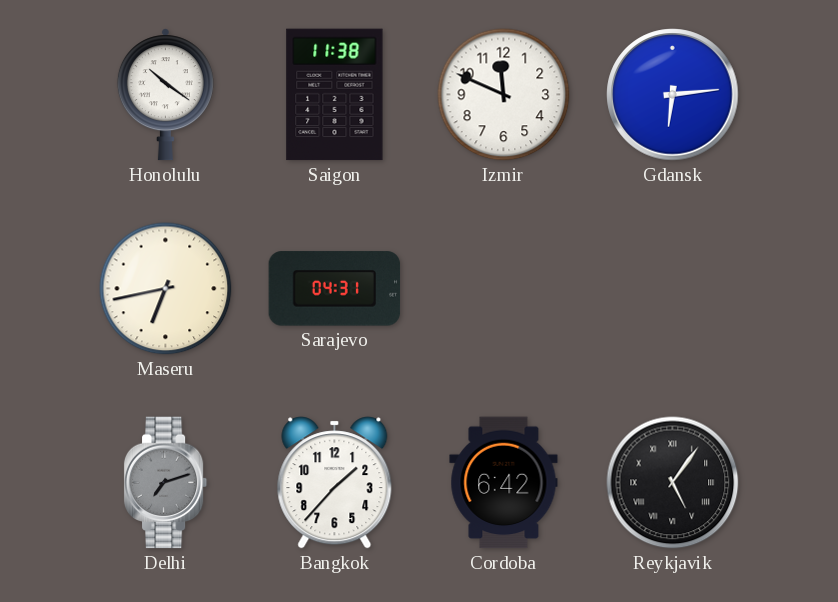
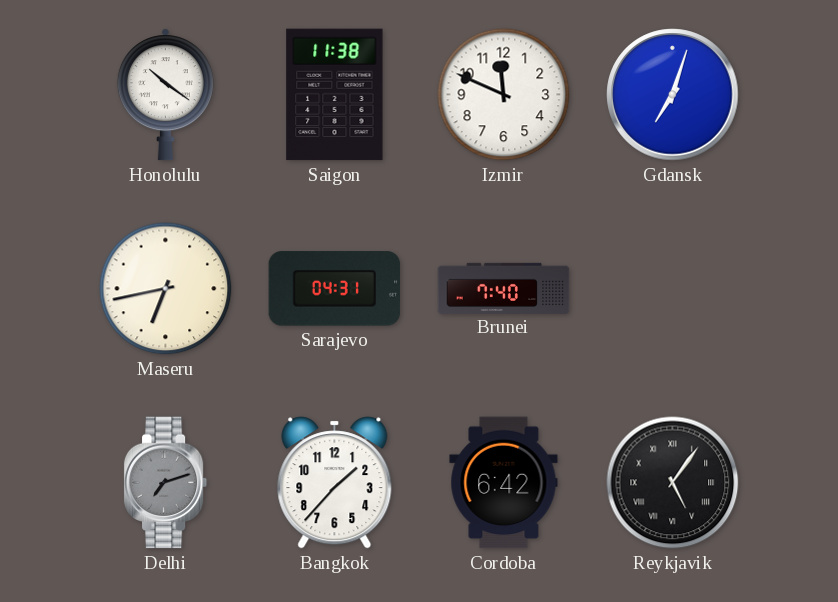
Gdansk: 6:14 -> 7:03 (673, 95)
Brunei: none -> 7:40 (504, 288)
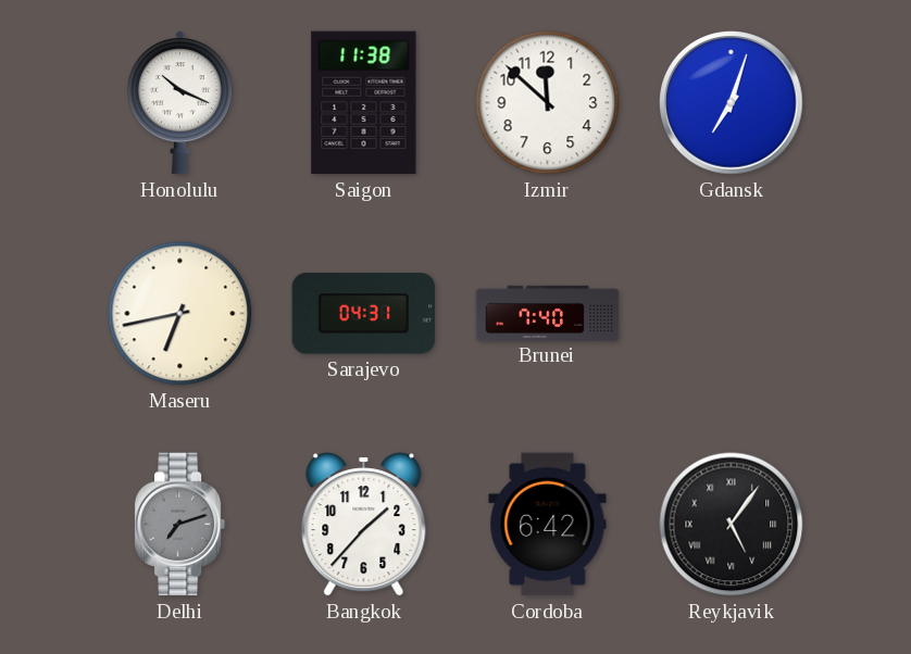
Honolulu: 10:21 -> 10:19 (179, 103)
Izmir: 11:49 -> 11:52 (548, 103)
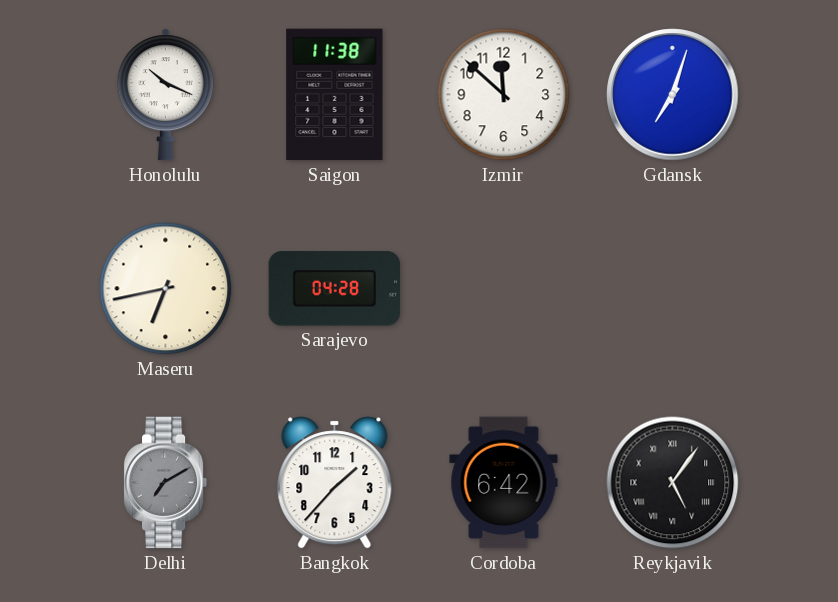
Sarajevo: 04:31 -> 04:28 (335, 289)
Brunei: 7:40 -> none (548, 313)
Delhi: 7:12 -> 7:10 (166, 483)
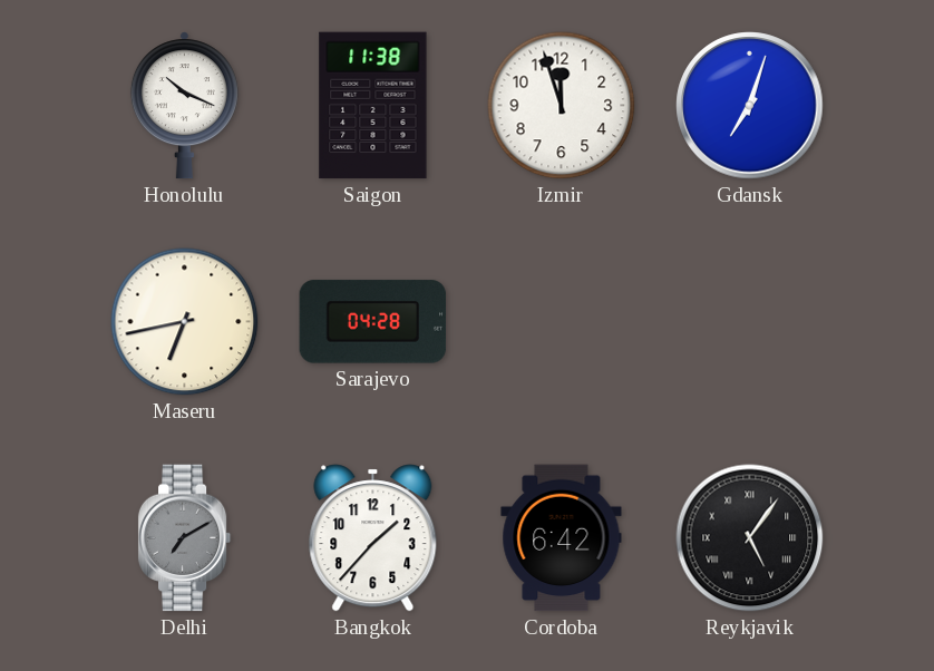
Izmir: 11:52 -> 11:57 (562, 106)
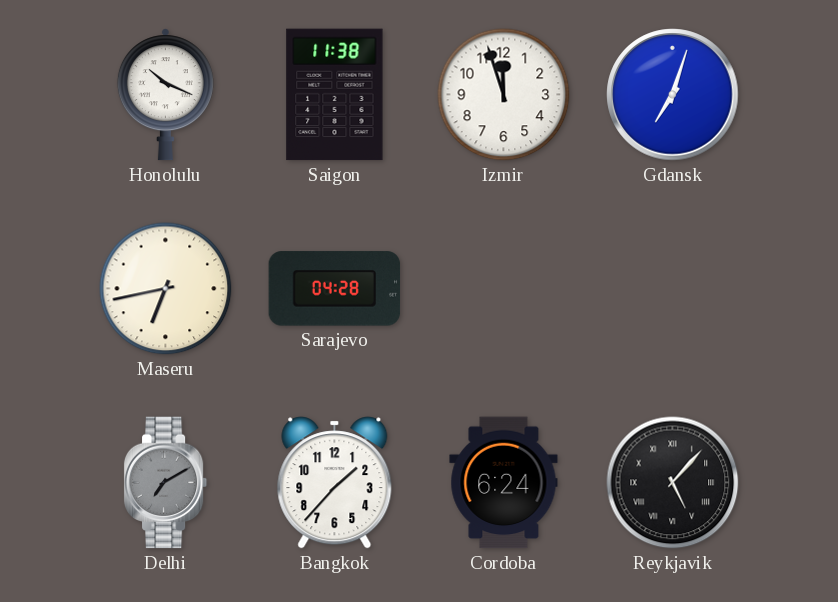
Cordoba: 6:42 -> 6:24 (504, 483)
Reykjavik: 5:06 -> 5:07 (673, 483)
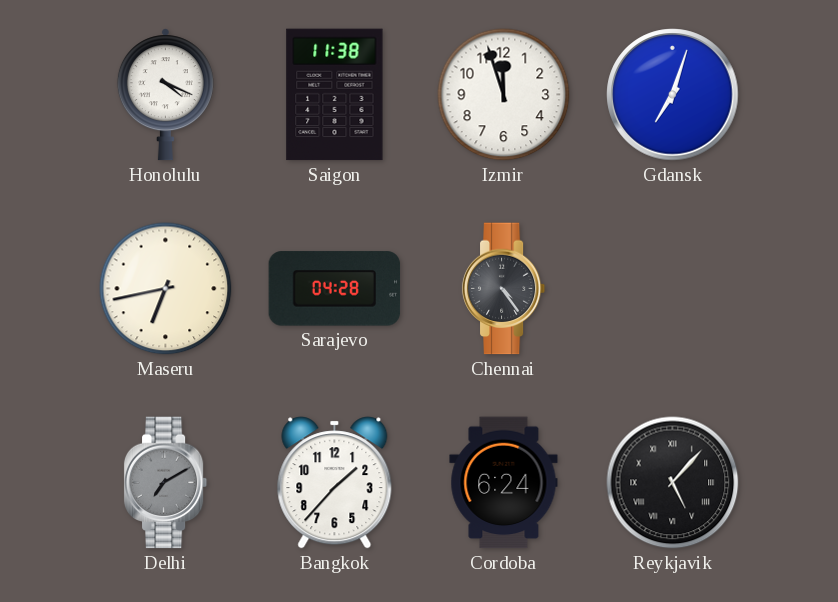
Honolulu: 10:19 -> 4:19 (165, 95)
Chennai: none -> 4:24 (504, 289)
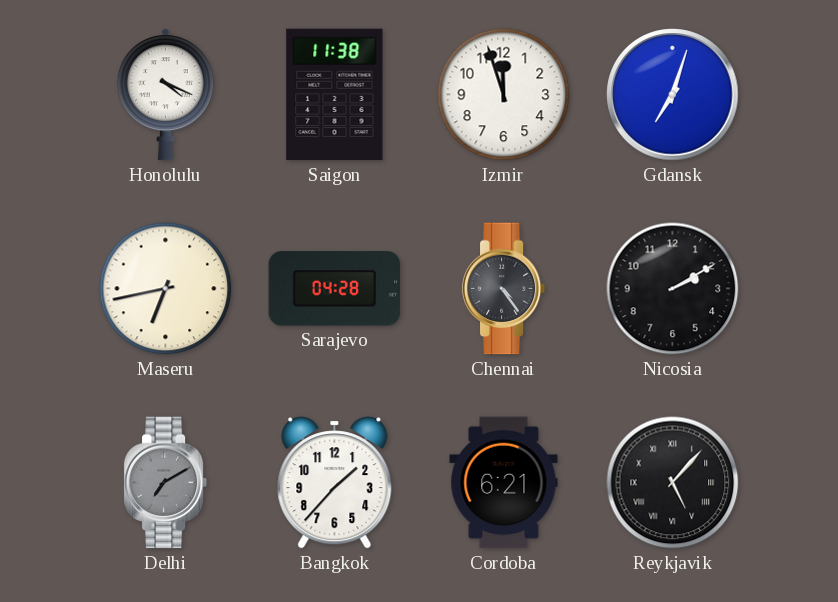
Nicosia: none -> 2:10 (673, 289)
Cordoba: 6:24 -> 6:21 (504, 483)
